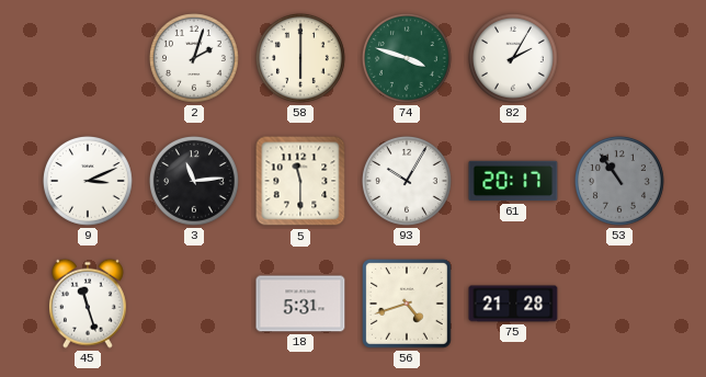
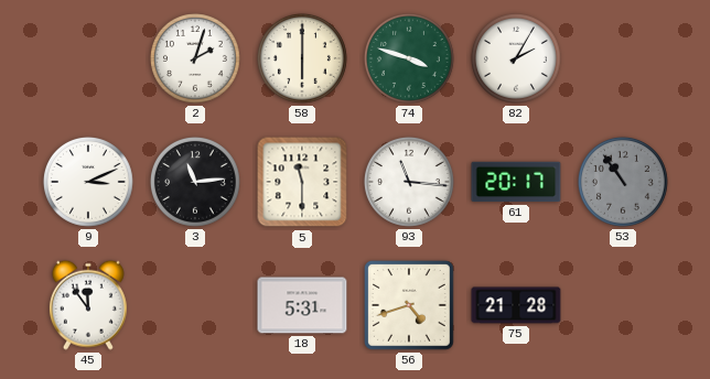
93: 10:05 -> 11:16 (409, 182)
45: 11:27 -> 11:54 (88, 305)
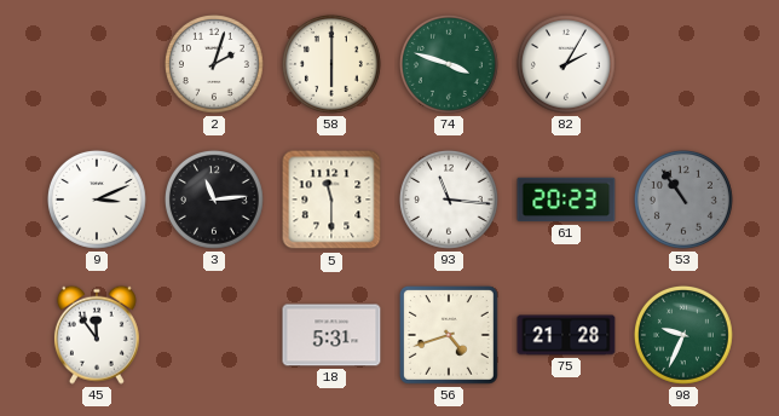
61: 20:17 -> 20:23 (566, 200)
98: none -> 9:34 (683, 335)
